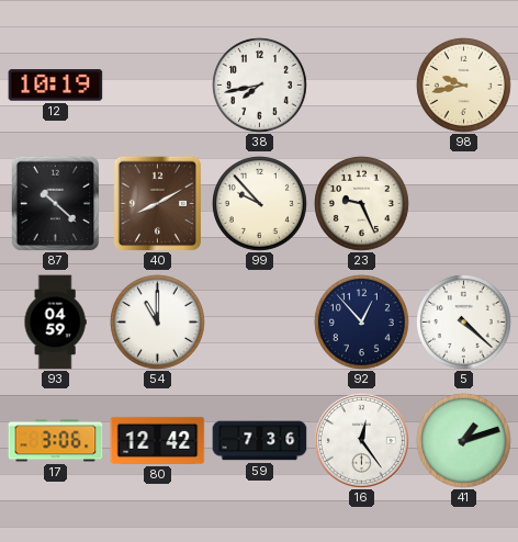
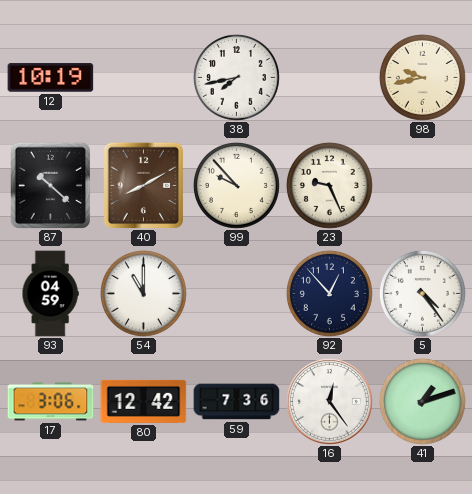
5: 4:22 -> 4:24 (422, 293)
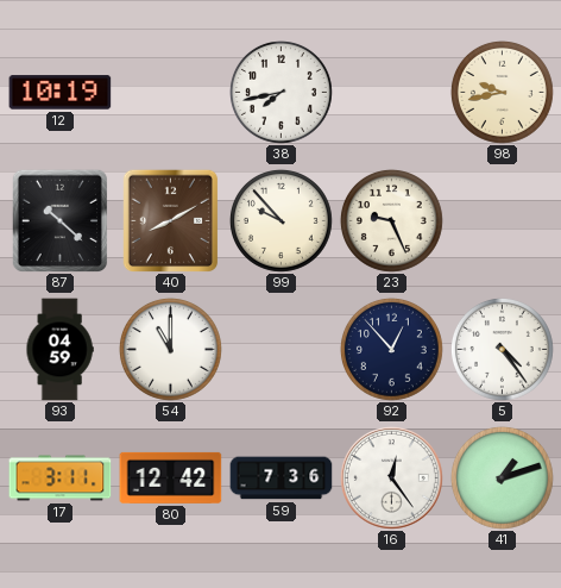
17: 3:06 -> 3:11 (61, 478)
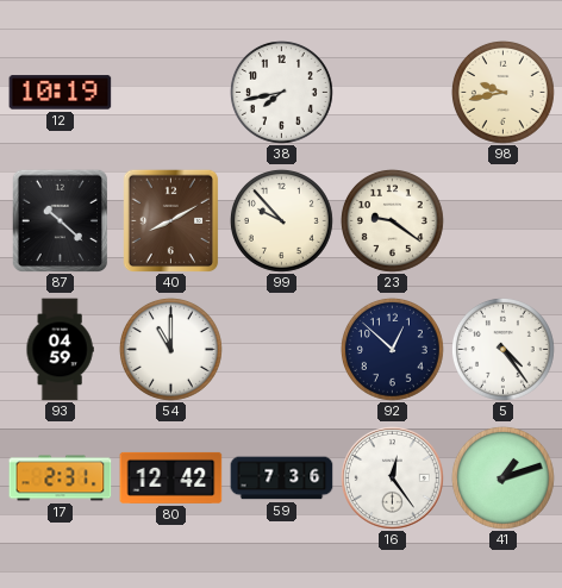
23: 9:26 -> 9:21 (392, 220)
92: 12:53 -> 12:52 (392, 349)
17: 3:11 -> 2:31 (61, 478)
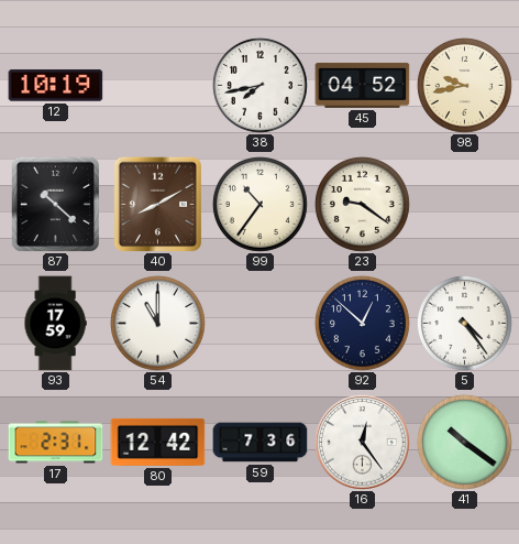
45: none -> 04:52 (363, 85)
99: 9:53 -> 10:36 (259, 204)
93: 04:59 -> 17:59 (55, 324)
41: 1:12 -> 10:21 (464, 442)
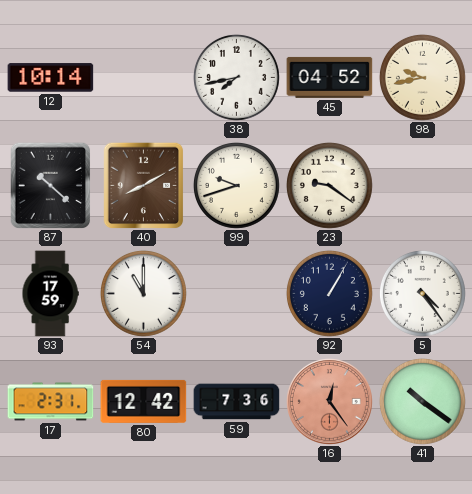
12: 10:19 -> 10:14 (51, 78)
99: 10:36 -> 9:42 (236, 185)
92: 12:52 -> 1:05 (329, 293)
16 dial: white -> salmon (330, 402)
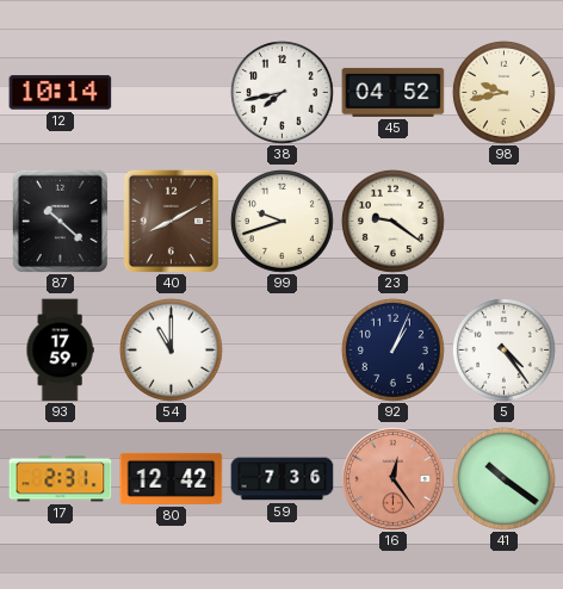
92: 1:05 -> 1:04 (392, 349)
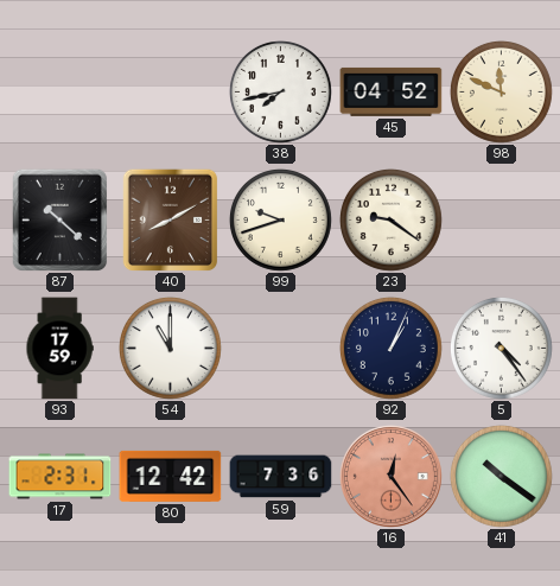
12: 10:14 -> none (61, 93)
98: 9:43 -> 11:49 (501, 91)
